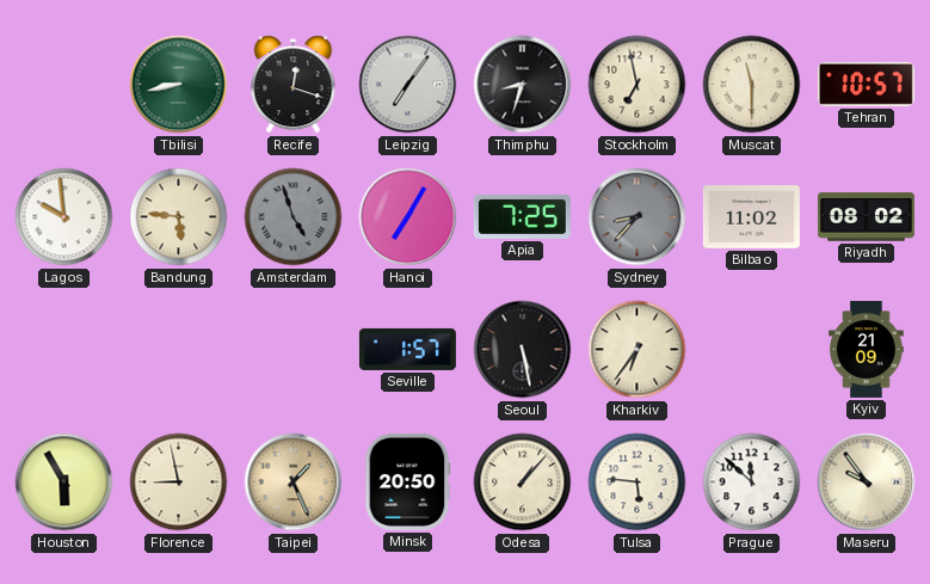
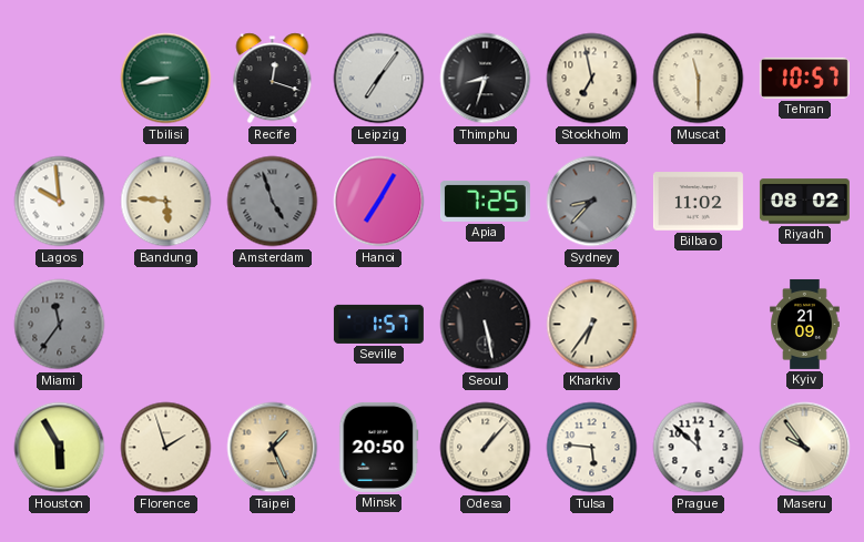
Miami: none -> 11:36 (60, 325)
Florence: 8:58 -> 1:57 (166, 448)
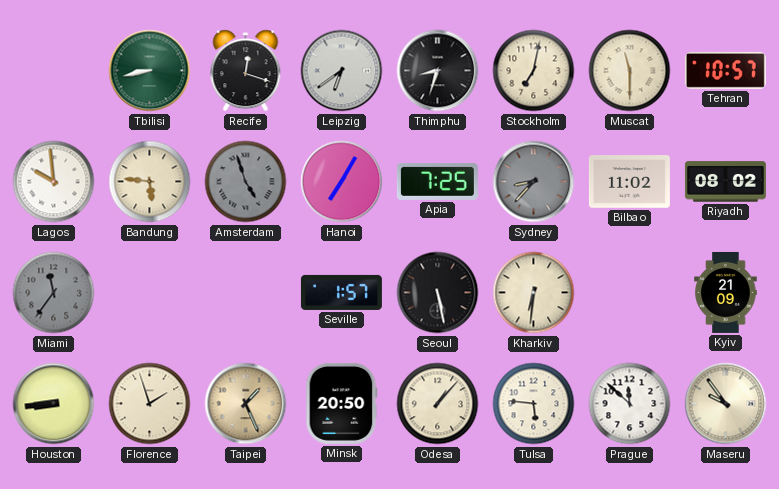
Leipzig: 7:06 -> 6:39 (342, 71)
Stockholm: 6:58 -> 7:02 (534, 71)
Kharkiv: 6:36 -> 6:31 (534, 293)
Houston: 5:55 -> 8:44 (54, 404)
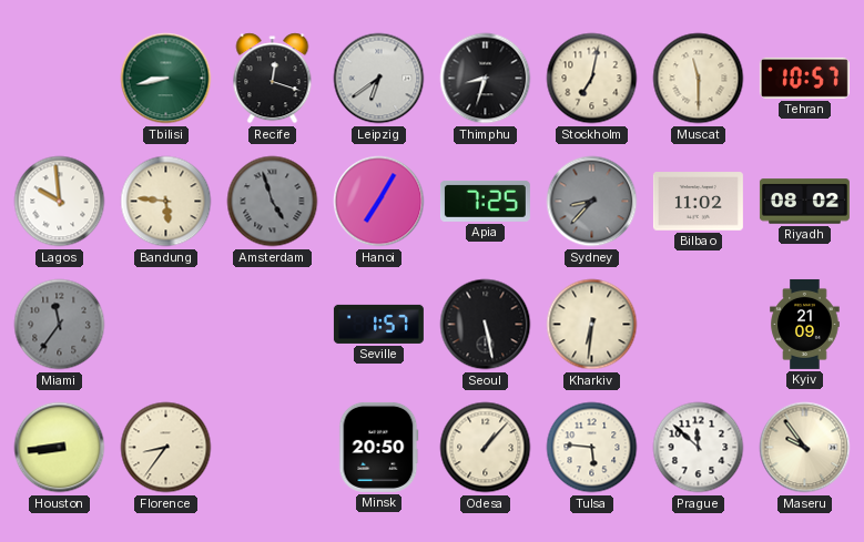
Florence: 1:57 -> 8:36 (166, 448)
Taipei: 1:26 -> none (246, 404)
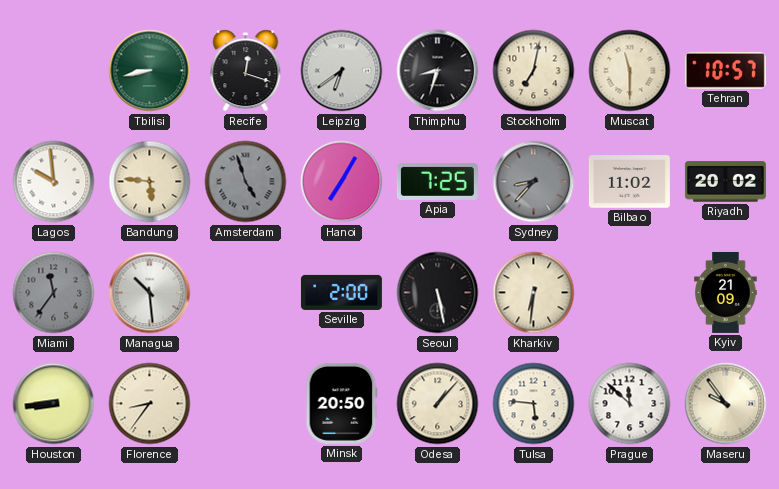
Riyadh: 08:02 -> 20:02 (725, 182)
Managua: none -> 10:29 (150, 293)
Seville: 1:57 -> 2:00 (341, 292)
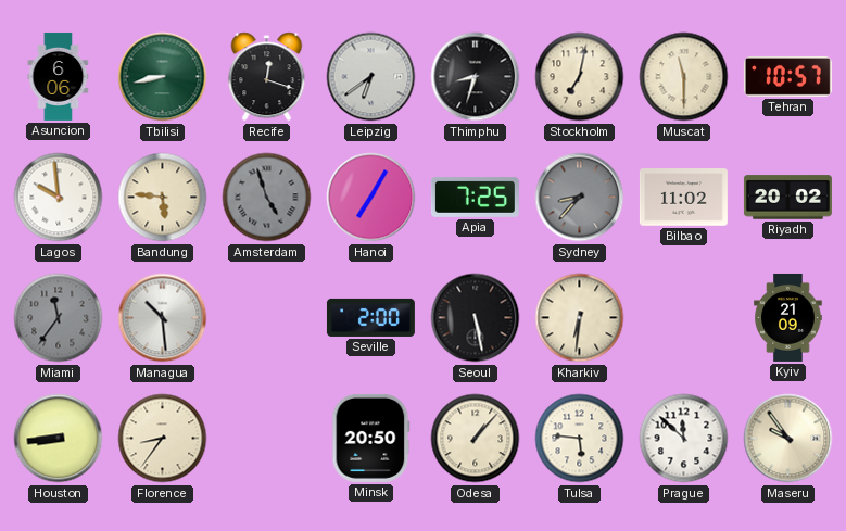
Asuncion: none -> 6:06 (59, 76)
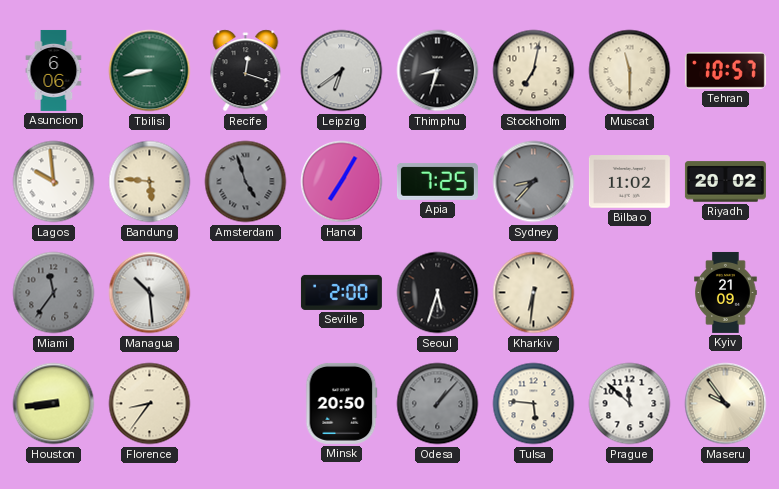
Seoul: 5:28 -> 5:33 (438, 293)
Odesa dial: cream -> grey (438, 404)
